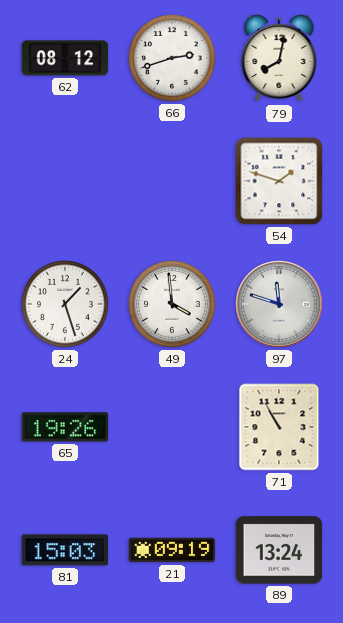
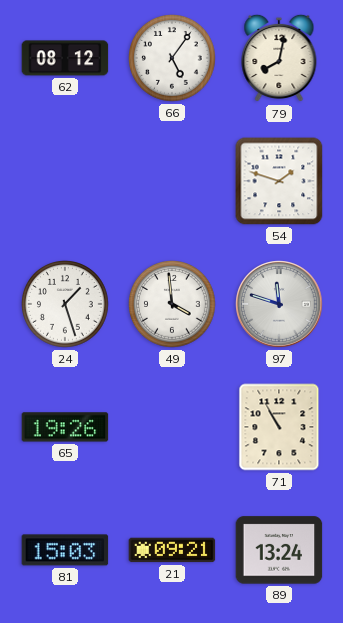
66: 2:42 -> 5:06 (173, 59)
21: 09:19 -> 09:21 (172, 550)
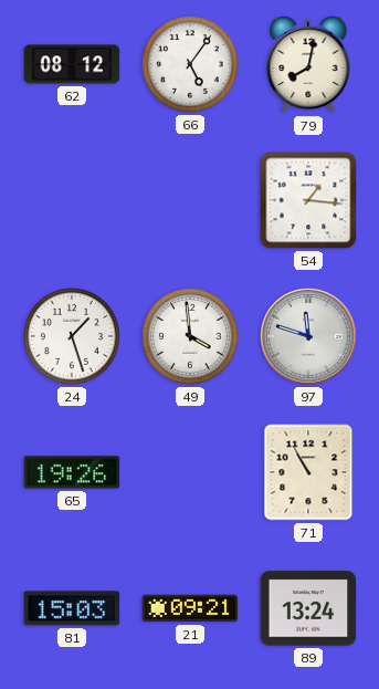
54: 1:48 -> 1:16 (308, 200)
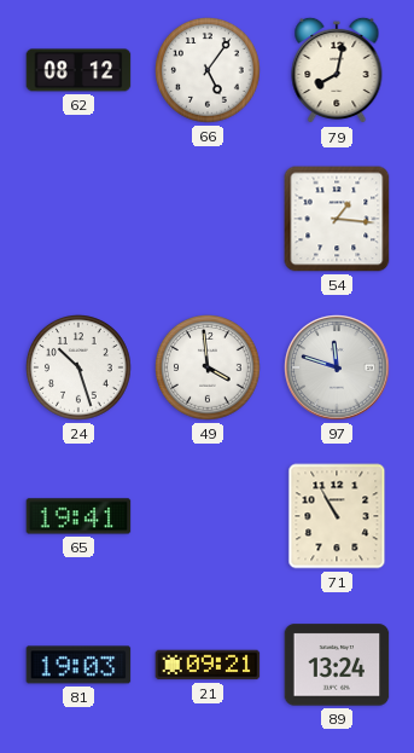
24: 1:27 -> 10:27 (80, 369)
65: 19:26 -> 19:41 (78, 516)
81: 15:03 -> 19:03 (78, 665)
